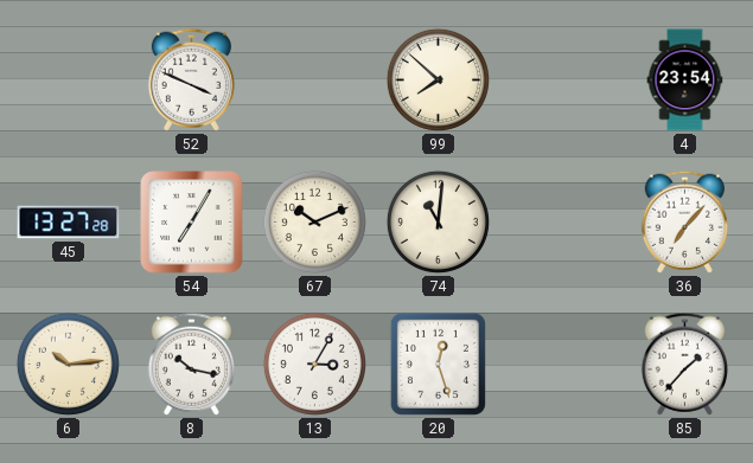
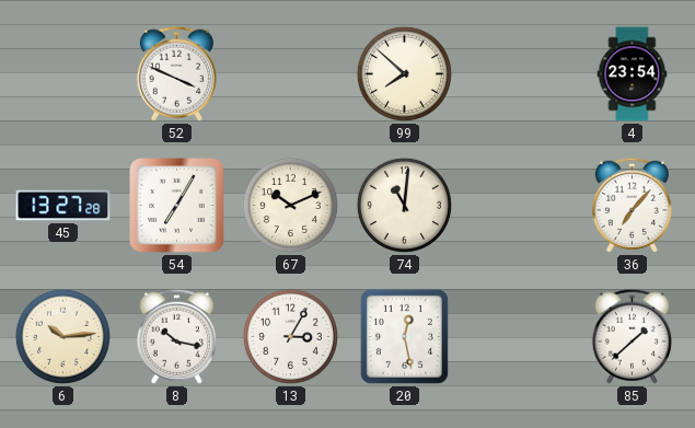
20: 12:27 -> 12:28 (404, 336)
85: 1:37 -> 1:38 (632, 336)
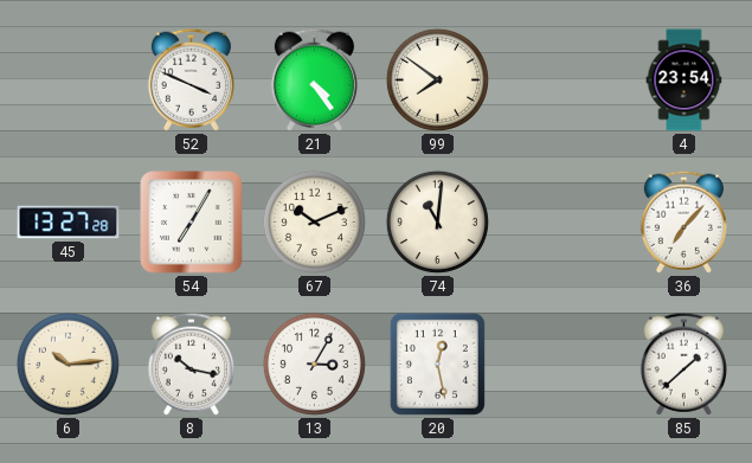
21: none -> 4:24 (314, 79)
99: 7:52 -> 7:51 (437, 79)
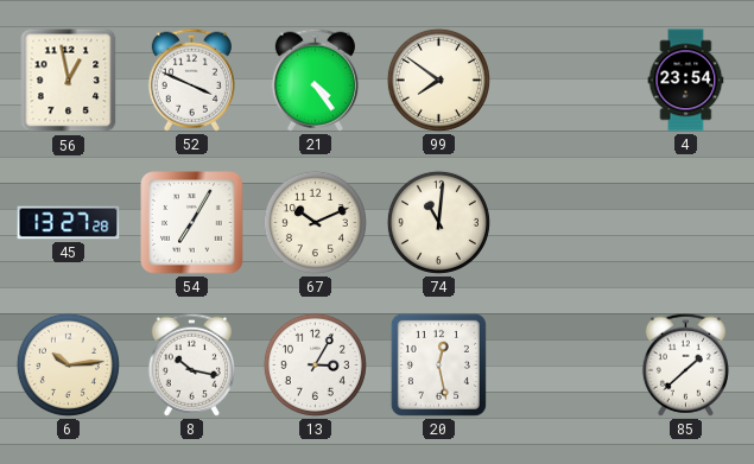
56: none -> 12:58 (69, 81)
36: 7:07 -> none (683, 221)
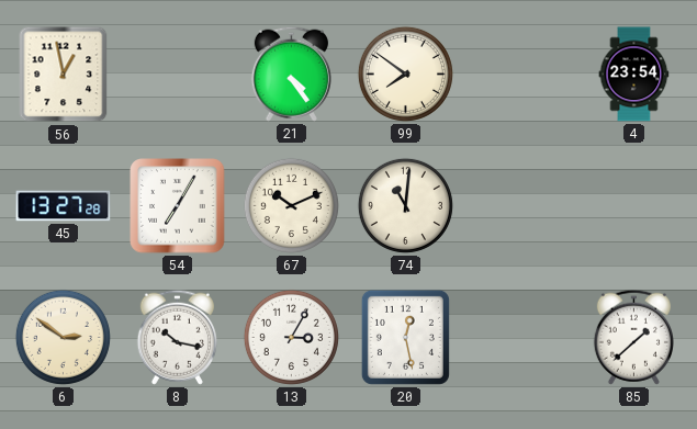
52: 3:49 -> none (191, 80)
6: 10:14 -> 2:51 (63, 337)
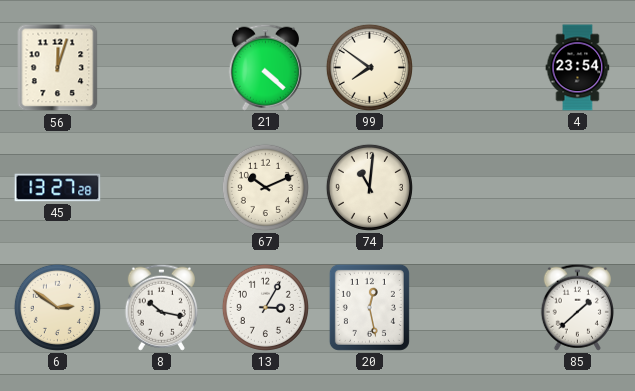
56: 12:58 -> 12:03 (58, 68)
21: 4:24 -> 4:22 (265, 67)
54: 7:05 -> none (178, 206)
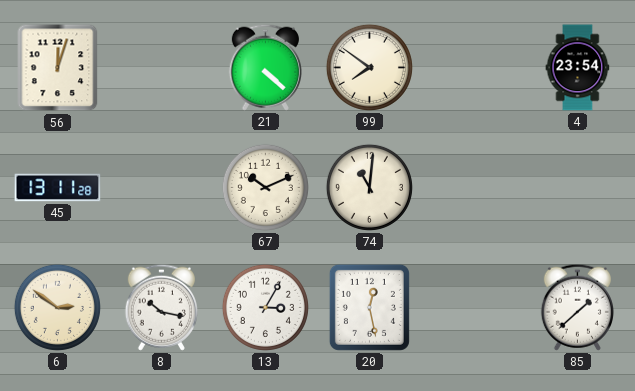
45: 13:27 -> 13:11 (58, 188)
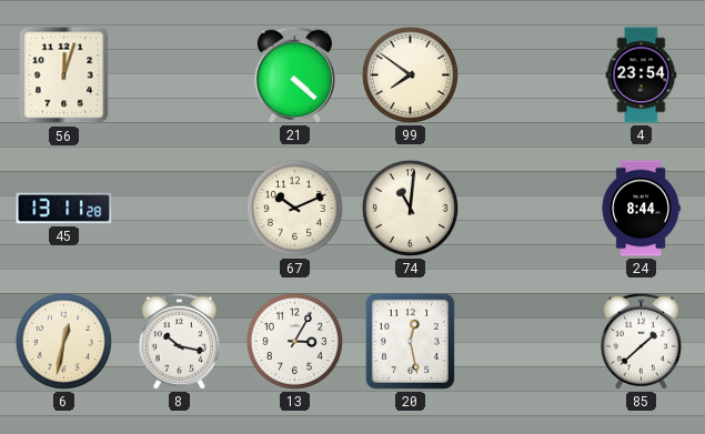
24: none -> 8:44 (641, 209)
6: 2:51 -> 12:32 (63, 341)
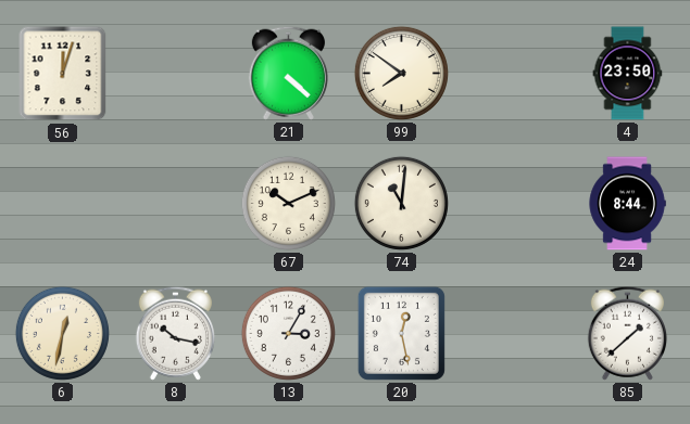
4: 23:54 -> 23:50 (628, 74)
45: 13:11 -> none (64, 209)
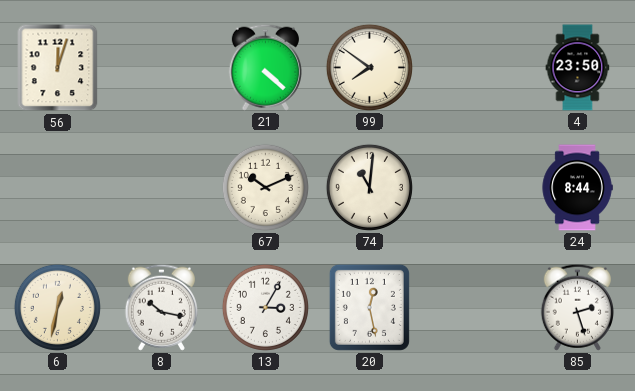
85: 1:38 -> 2:27 (577, 307)
